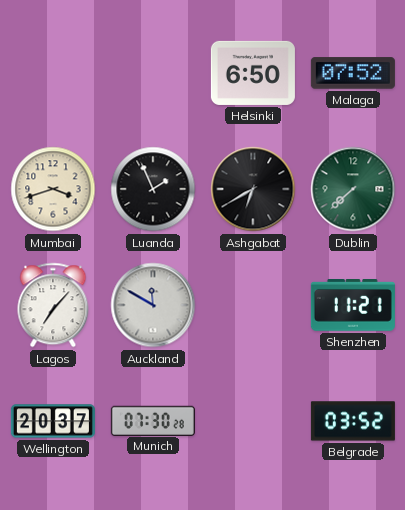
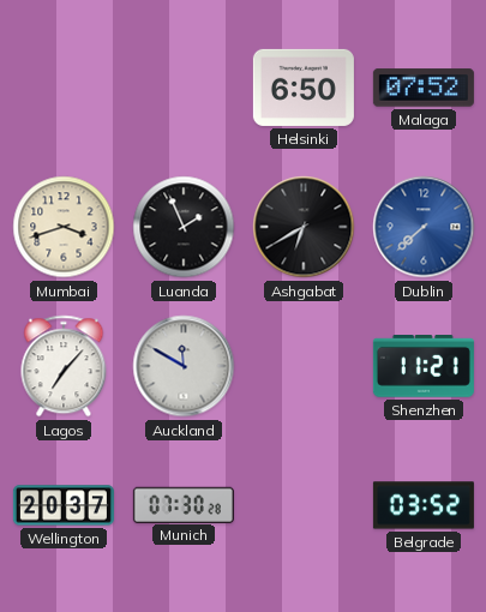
Dublin dial: green -> blue (424, 227)
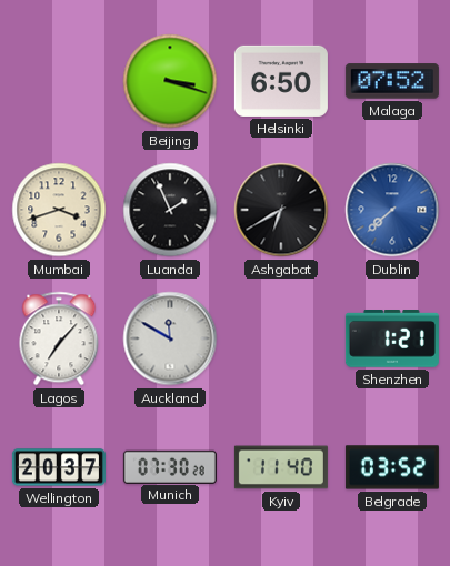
Beijing: none -> 3:18 (170, 81)
Shenzhen: 11:21 -> 1:21 (392, 340)
Kyiv: none -> 11:40 (281, 467)
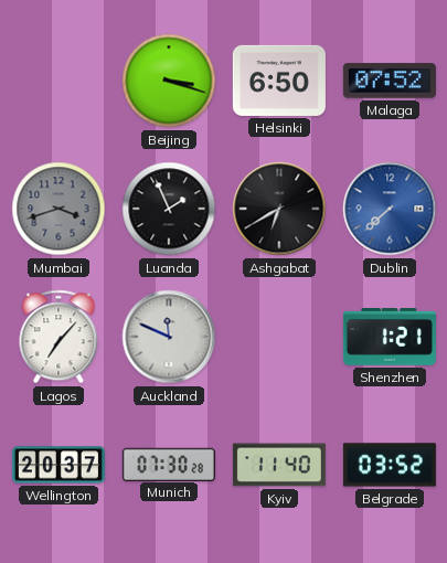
Mumbai dial: cream -> grey (58, 209)
Auckland: 11:50 -> 11:49 (169, 337)
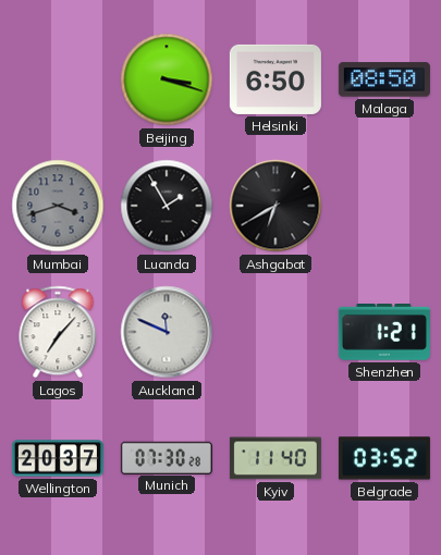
Malaga: 07:52 -> 08:50 (384, 79)
Luanda: 1:56 -> 1:55 (167, 206)
Dublin: 7:38 -> none (390, 209)
